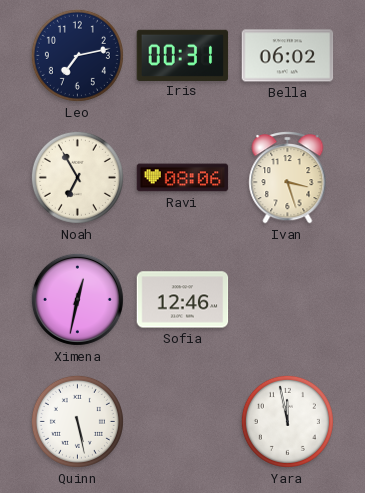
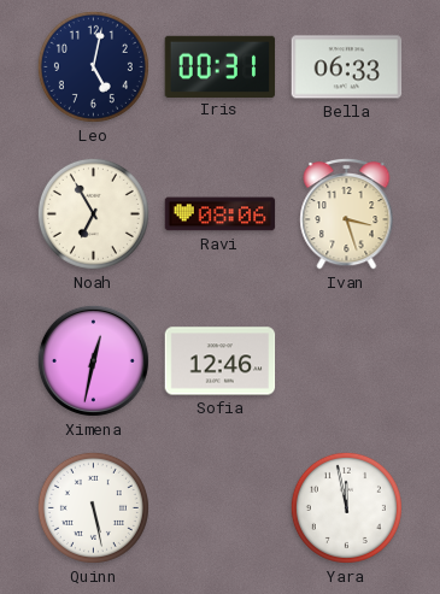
Leo: 7:13 -> 5:02 (93, 66)
Bella: 06:02 -> 06:33 (347, 67)
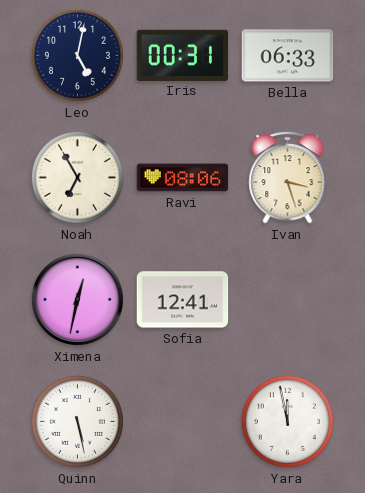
Sofia: 12:46 -> 12:41 (183, 300)
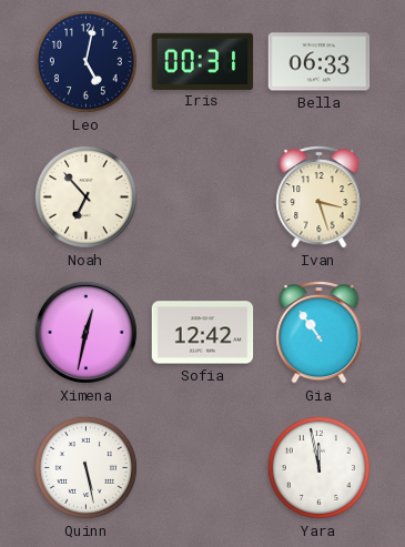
Noah: 6:55 -> 6:53 (85, 196)
Ravi: 08:06 -> none (183, 178)
Sofia: 12:41 -> 12:42 (203, 333)
Gia: none -> 10:54 (320, 333)
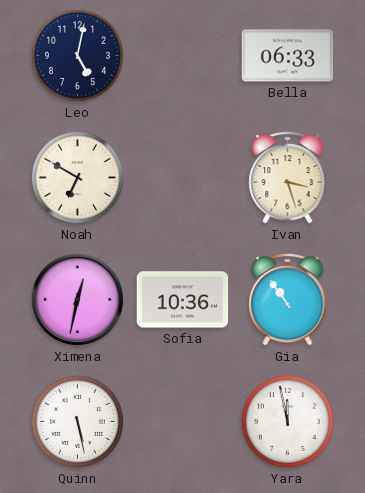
Iris: 00:31 -> none (203, 61)
Noah: 6:53 -> 6:50 (77, 177)
Sofia: 12:42 -> 10:36 (183, 300)
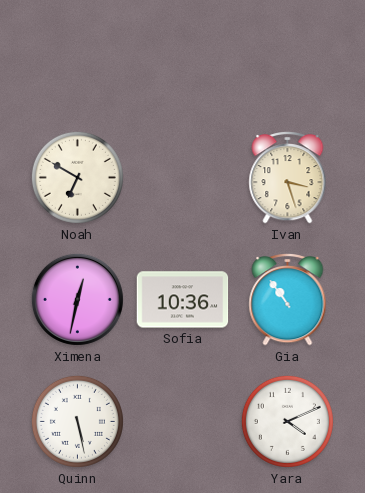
Leo: 5:02 -> none (77, 55)
Bella: 06:33 -> none (288, 56)
Yara: 11:58 -> 4:11 (287, 421)
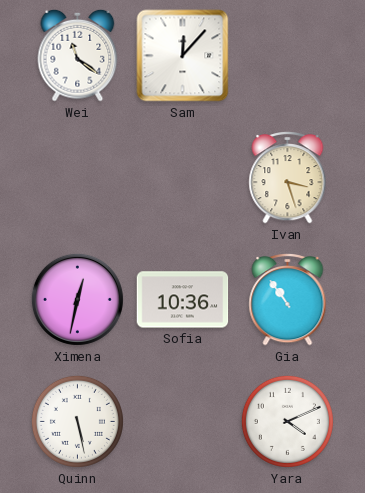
Wei: none -> 11:21 (78, 55)
Sam: none -> 12:07 (183, 56)
Noah: 6:50 -> none (77, 177)
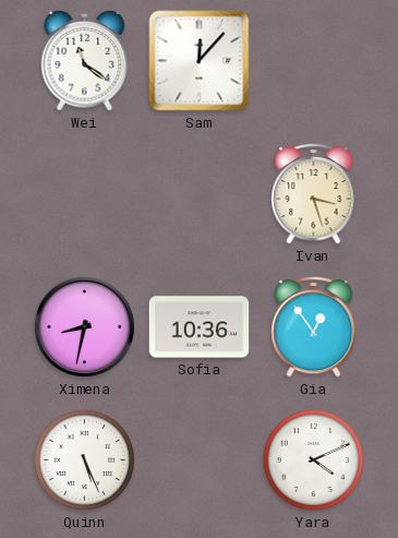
Ximena: 12:32 -> 8:32 (84, 326)
Gia: 10:54 -> 12:54 (314, 327)
Quinn: 5:28 -> 5:26 (84, 459)
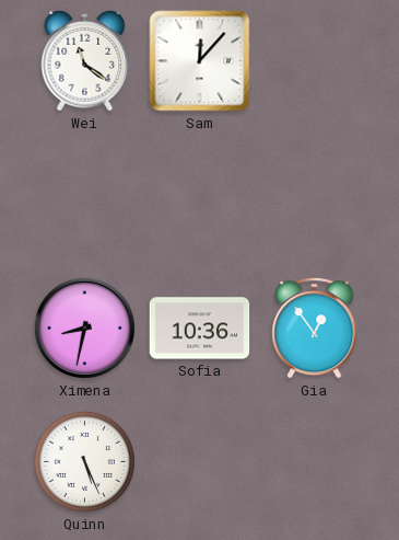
Ivan: 3:27 -> none (314, 194)
Yara: 4:11 -> none (313, 459)
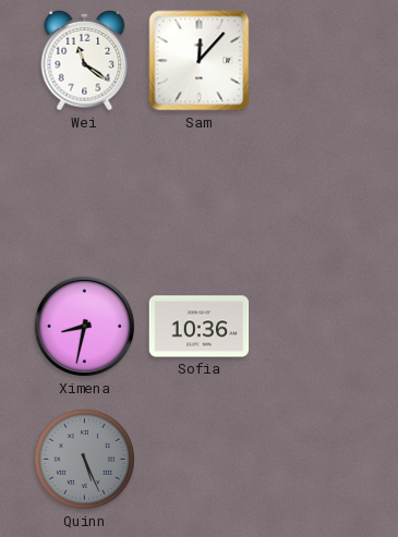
Gia: 12:54 -> none (315, 329)
Quinn dial: white -> grey (84, 459)
